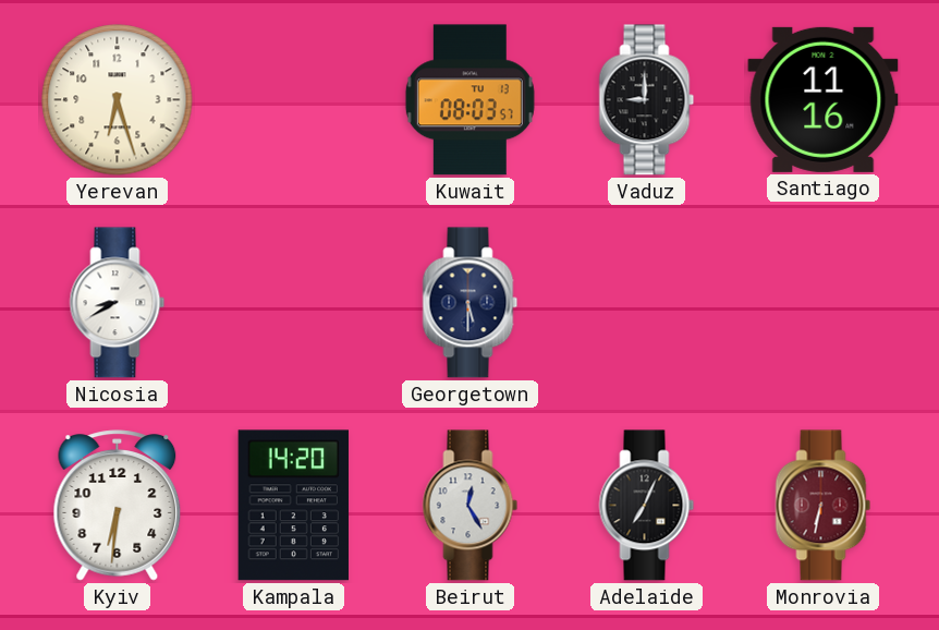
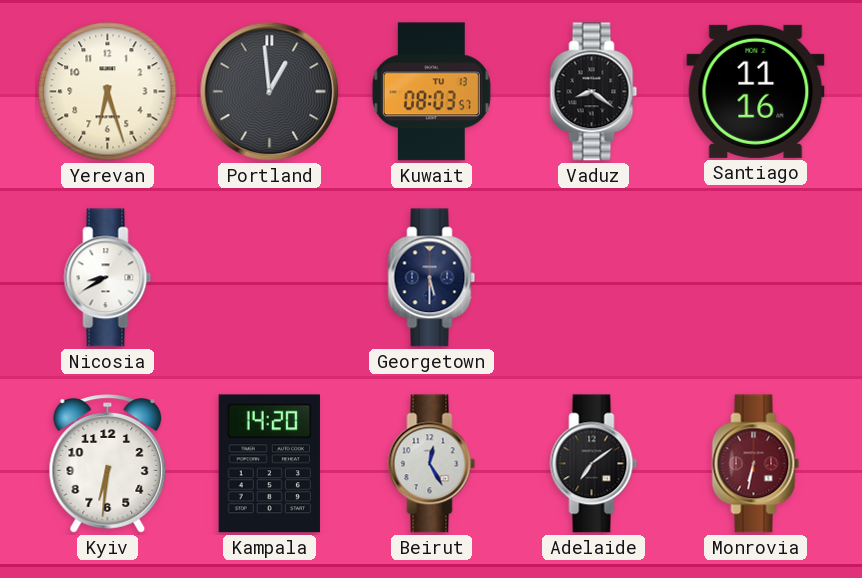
Portland: none -> 12:59 (270, 92)
Vaduz: 9:00 -> 8:21 (594, 92)
Adelaide: 7:04 -> 7:09 (594, 464)
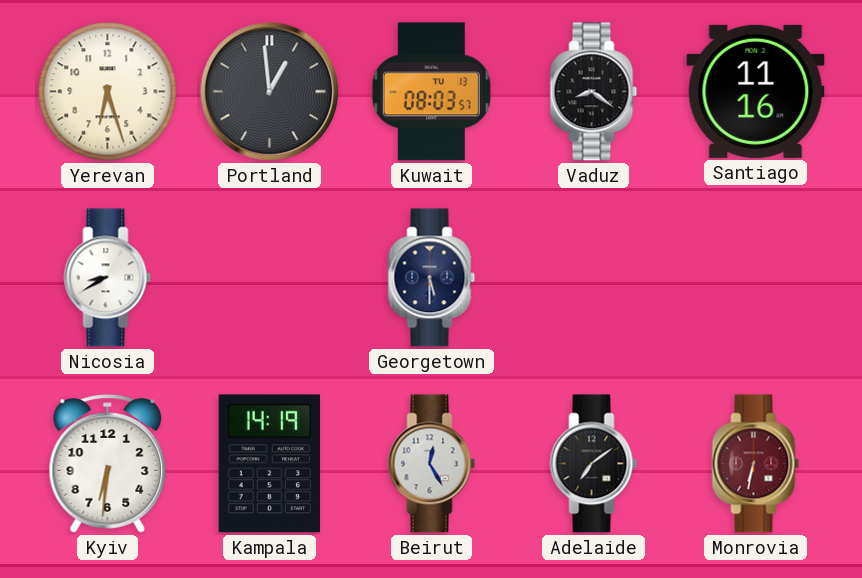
Kampala: 14:20 -> 14:19 (269, 464)
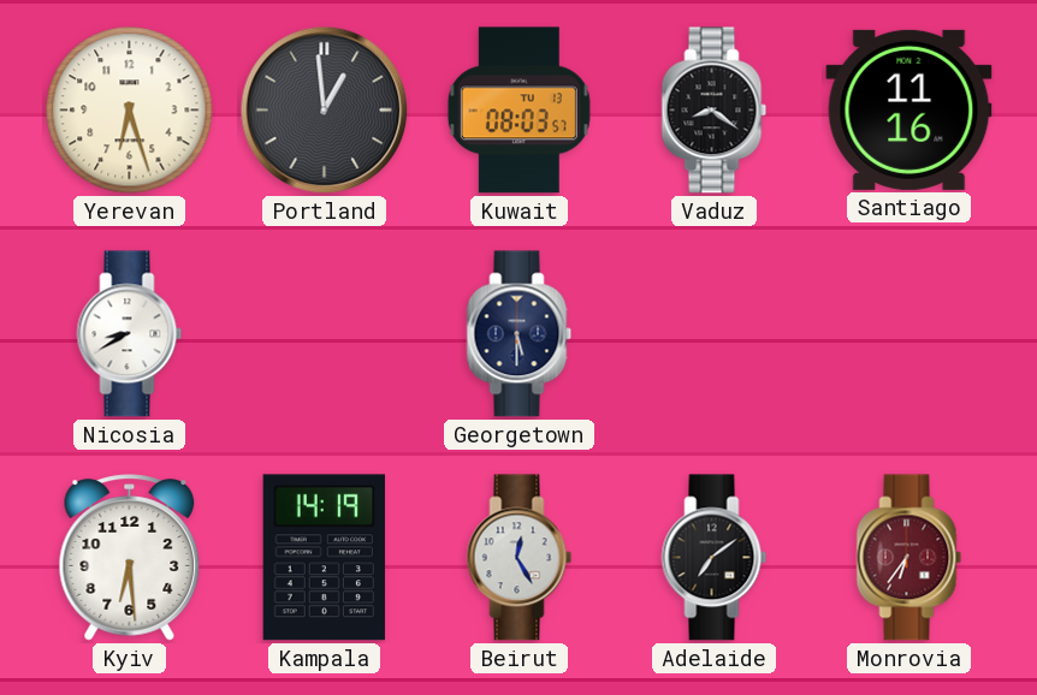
Kyiv: 6:31 -> 6:29 (130, 558)
Monrovia: 6:32 -> 6:36 (909, 558)
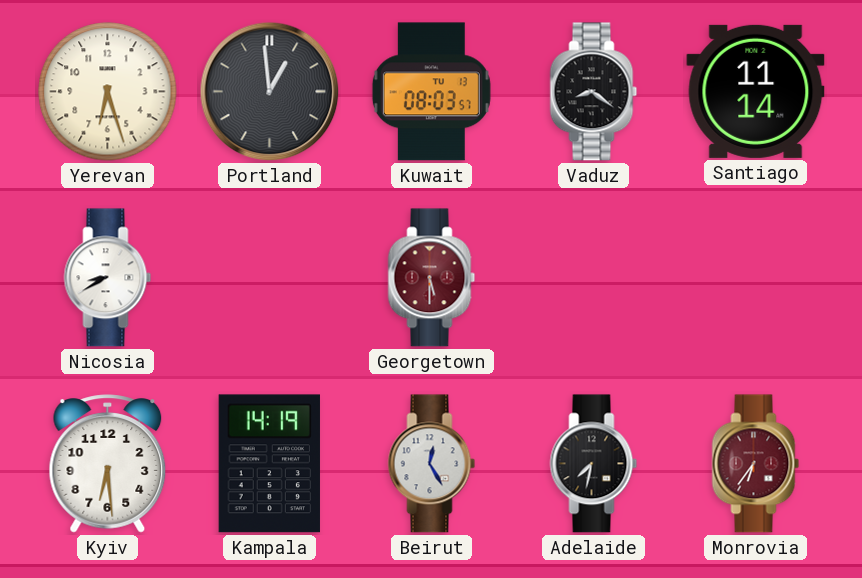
Santiago: 11:16 -> 11:14 (756, 91)
Georgetown dial: navy -> burgundy (432, 278)
Adelaide: 7:09 -> 7:32 (594, 464)
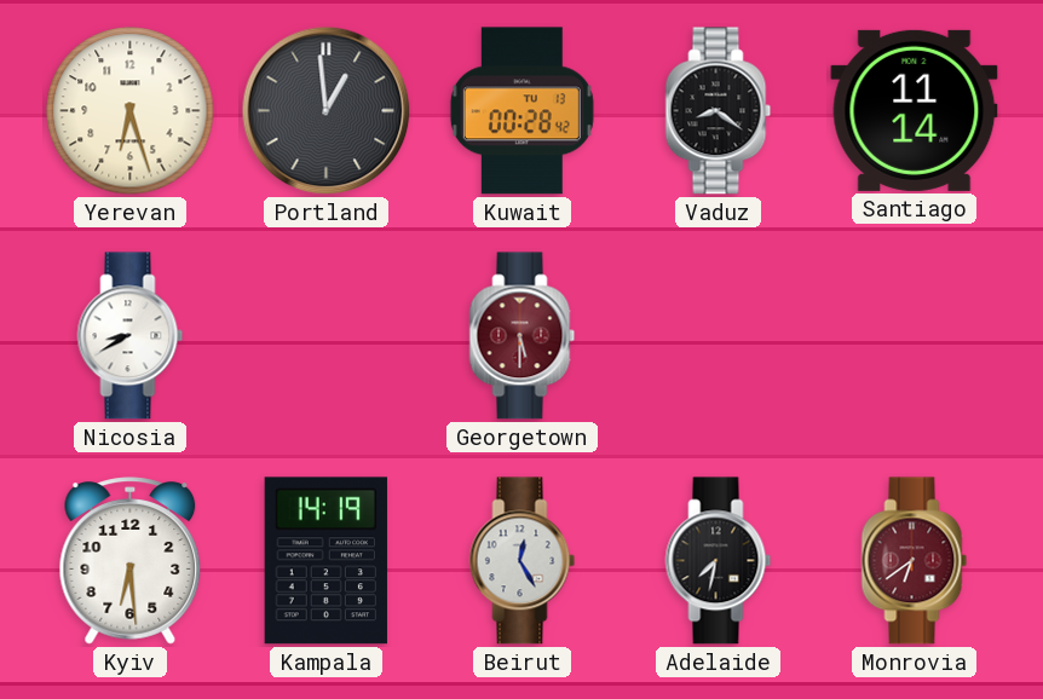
Kuwait: 08:03 -> 00:28 (521, 111)
Monrovia: 6:36 -> 6:39 (915, 561)
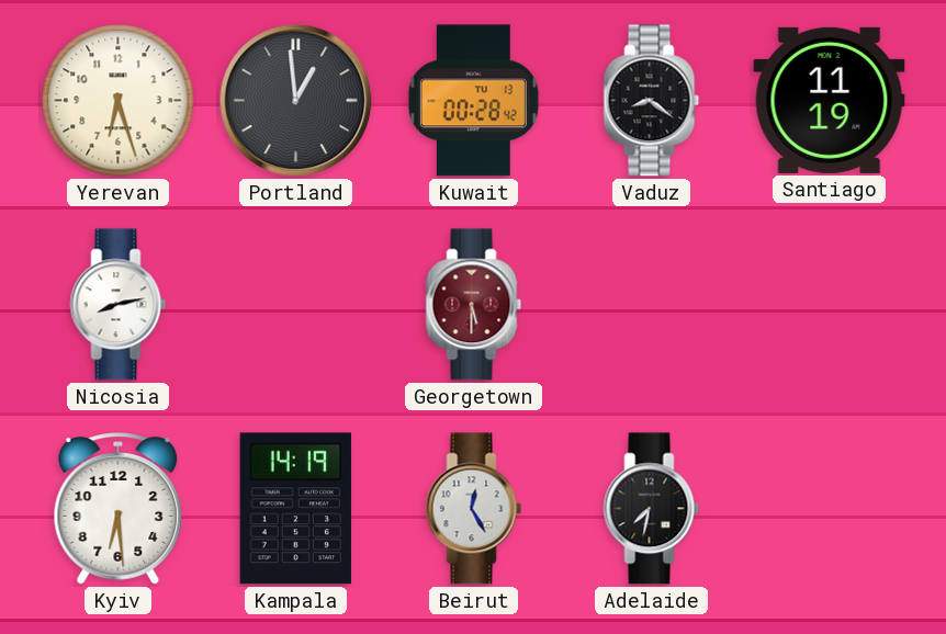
Santiago: 11:14 -> 11:19 (830, 100)
Nicosia: 8:40 -> 8:13 (119, 305)
Monrovia: 6:39 -> none (915, 561)
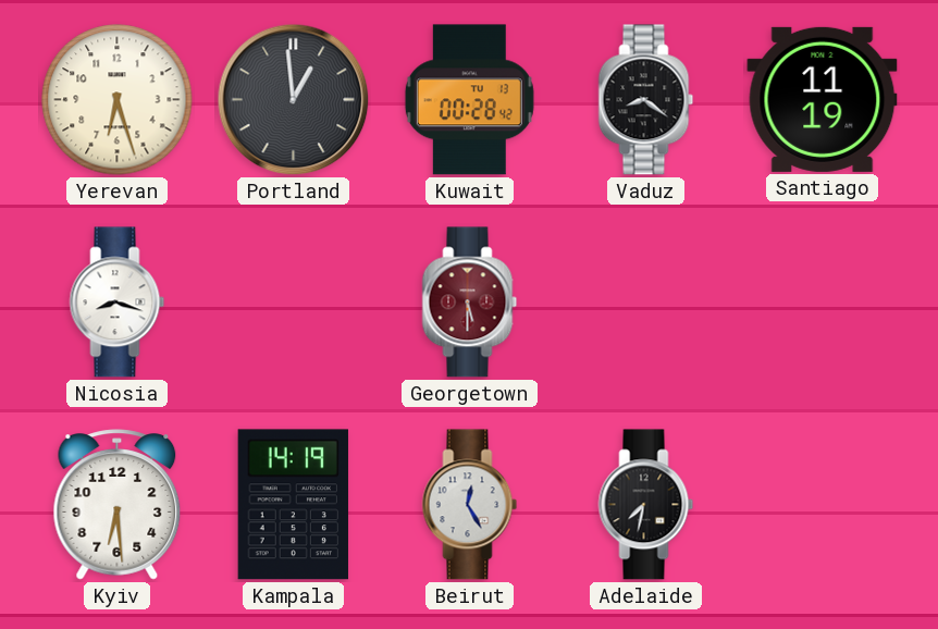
Nicosia: 8:13 -> 8:18 (118, 303)
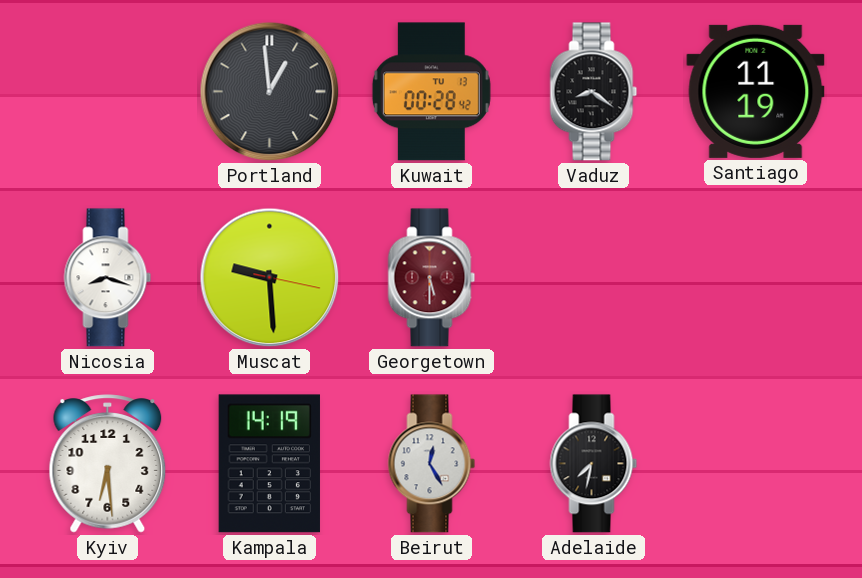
Yerevan: 6:27 -> none (118, 100)
Muscat: none -> 9:29 (270, 278)
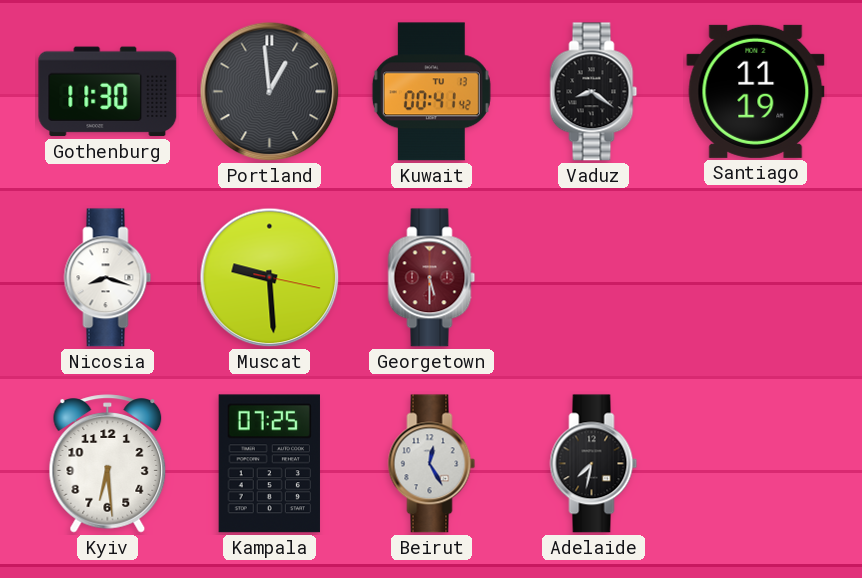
Gothenburg: none -> 11:30 (108, 92)
Kuwait: 00:28 -> 00:41 (431, 92)
Kampala: 14:19 -> 07:25 (269, 464)
